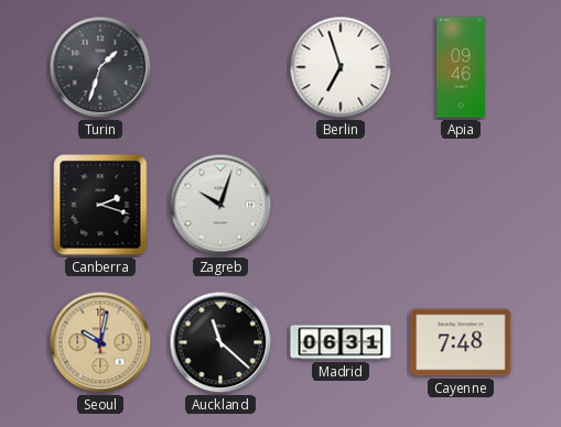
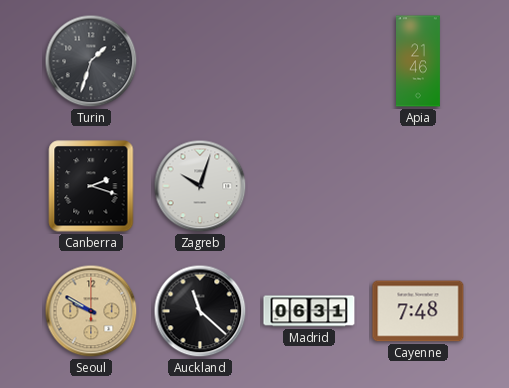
Berlin: 6:57 -> none (341, 67)
Apia: 09:46 -> 21:46 (419, 61)
Seoul: 10:02 -> 9:50 (91, 311)
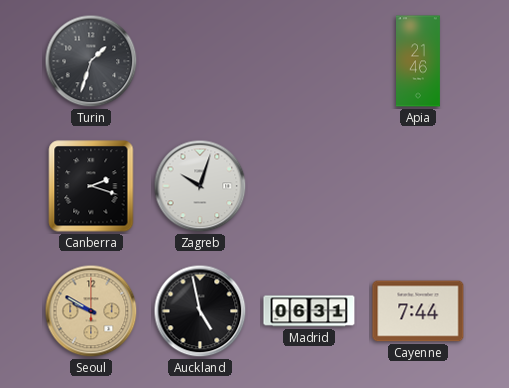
Auckland: 11:22 -> 4:58 (200, 311)
Cayenne: 7:48 -> 7:44 (418, 311)
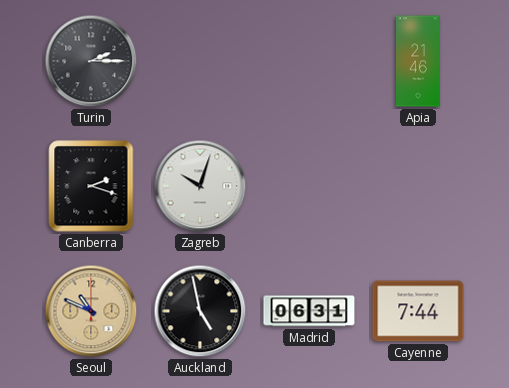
Turin: 1:33 -> 2:15 (91, 61)
Seoul: 9:50 -> 10:49 (91, 311)
